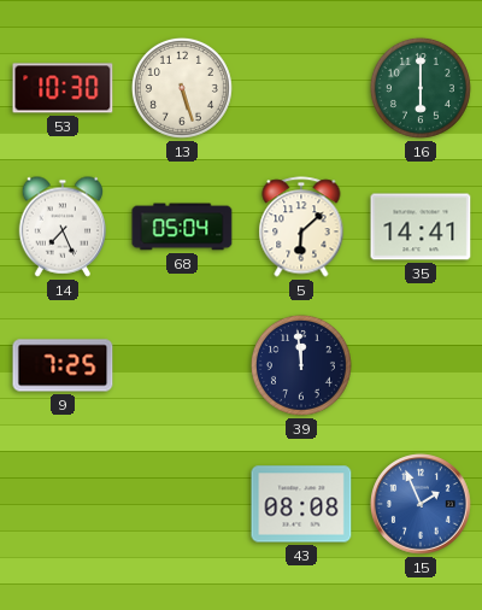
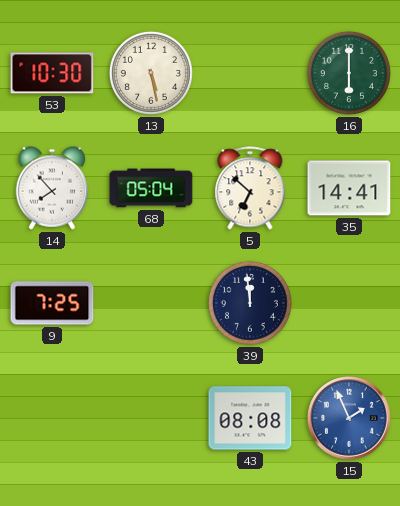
13: 5:27 -> 5:28 (151, 73)
14: 7:26 -> 7:53 (52, 188)
5: 6:08 -> 6:52 (250, 188)
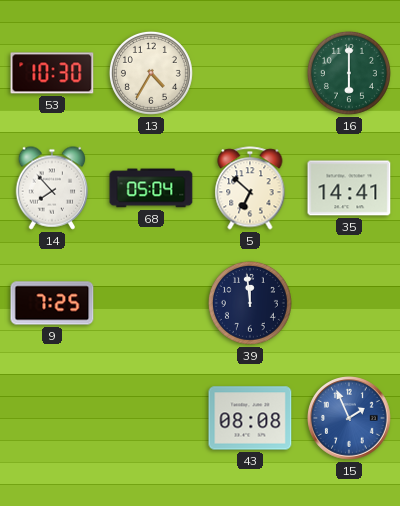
13: 5:28 -> 4:35 (151, 73)
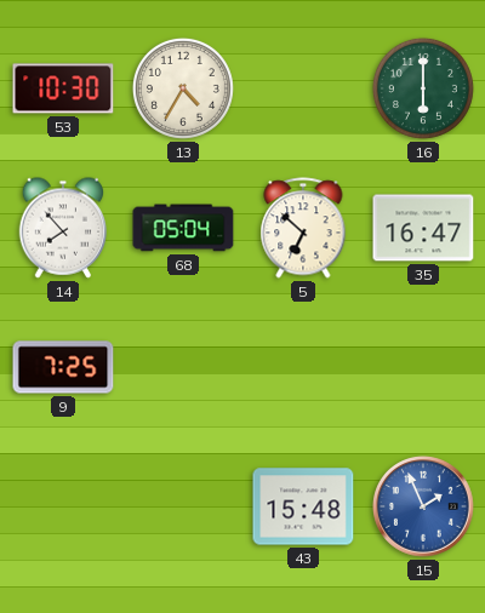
35: 14:41 -> 16:47 (423, 228)
39: 11:59 -> none (250, 303)
43: 08:08 -> 15:48 (303, 506)
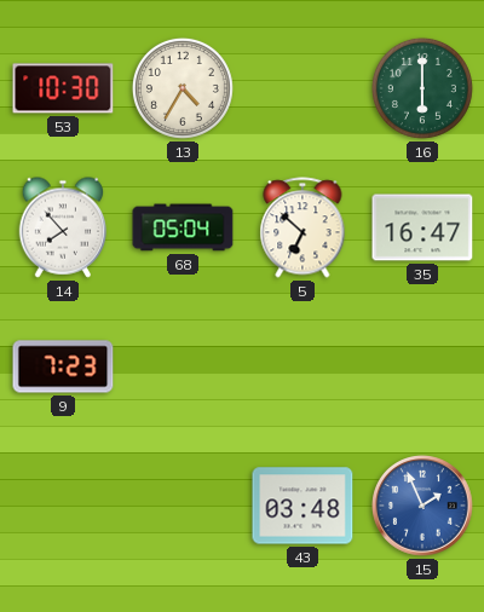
9: 7:25 -> 7:23 (63, 366)
43: 15:48 -> 03:48 (302, 506)
